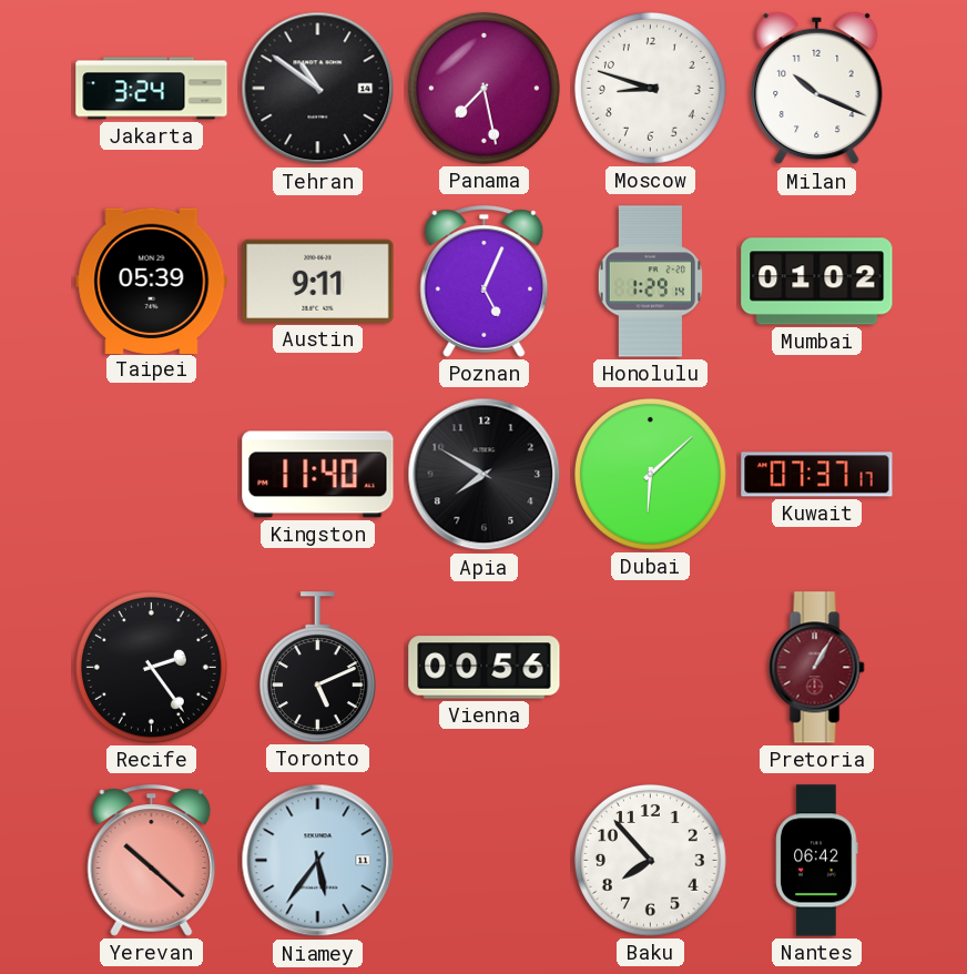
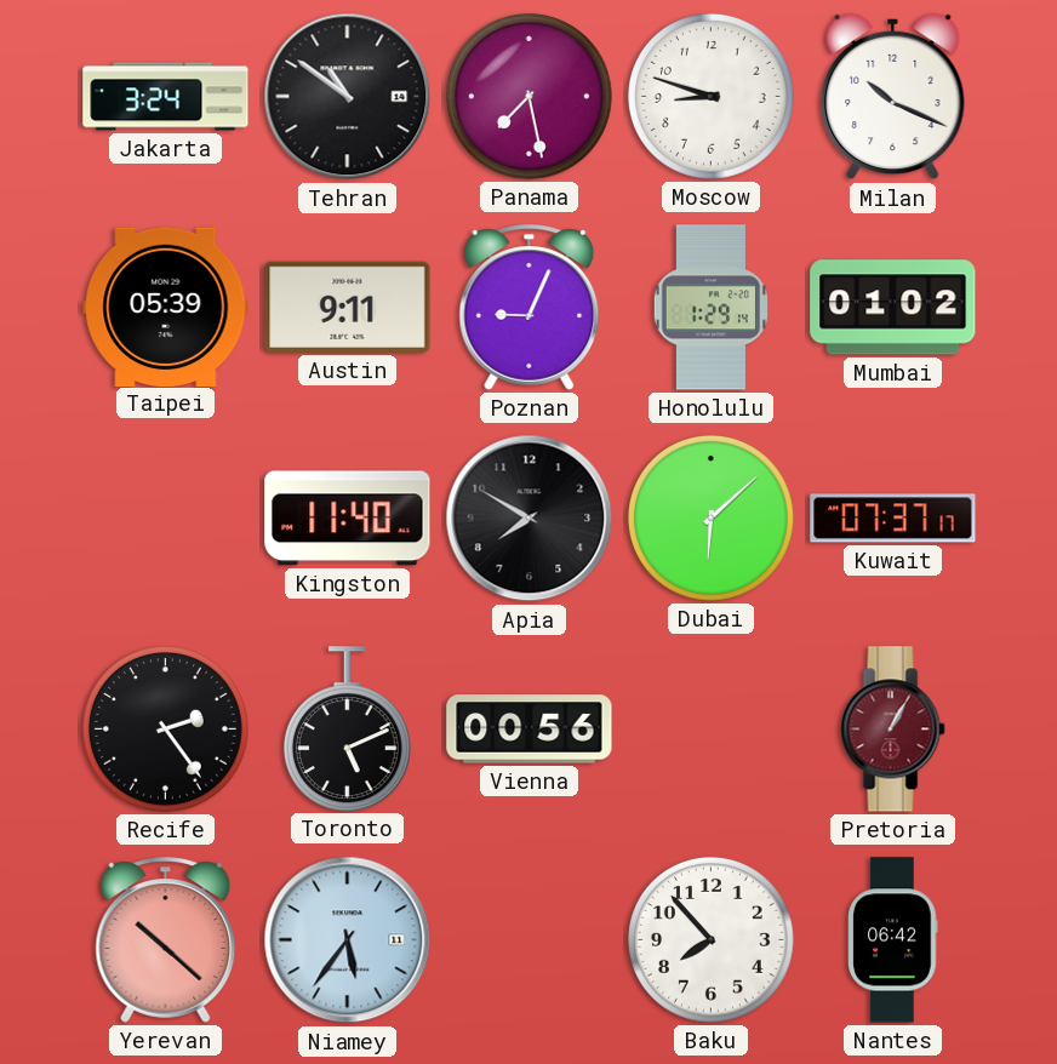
Poznan: 5:04 -> 9:04 (530, 308)
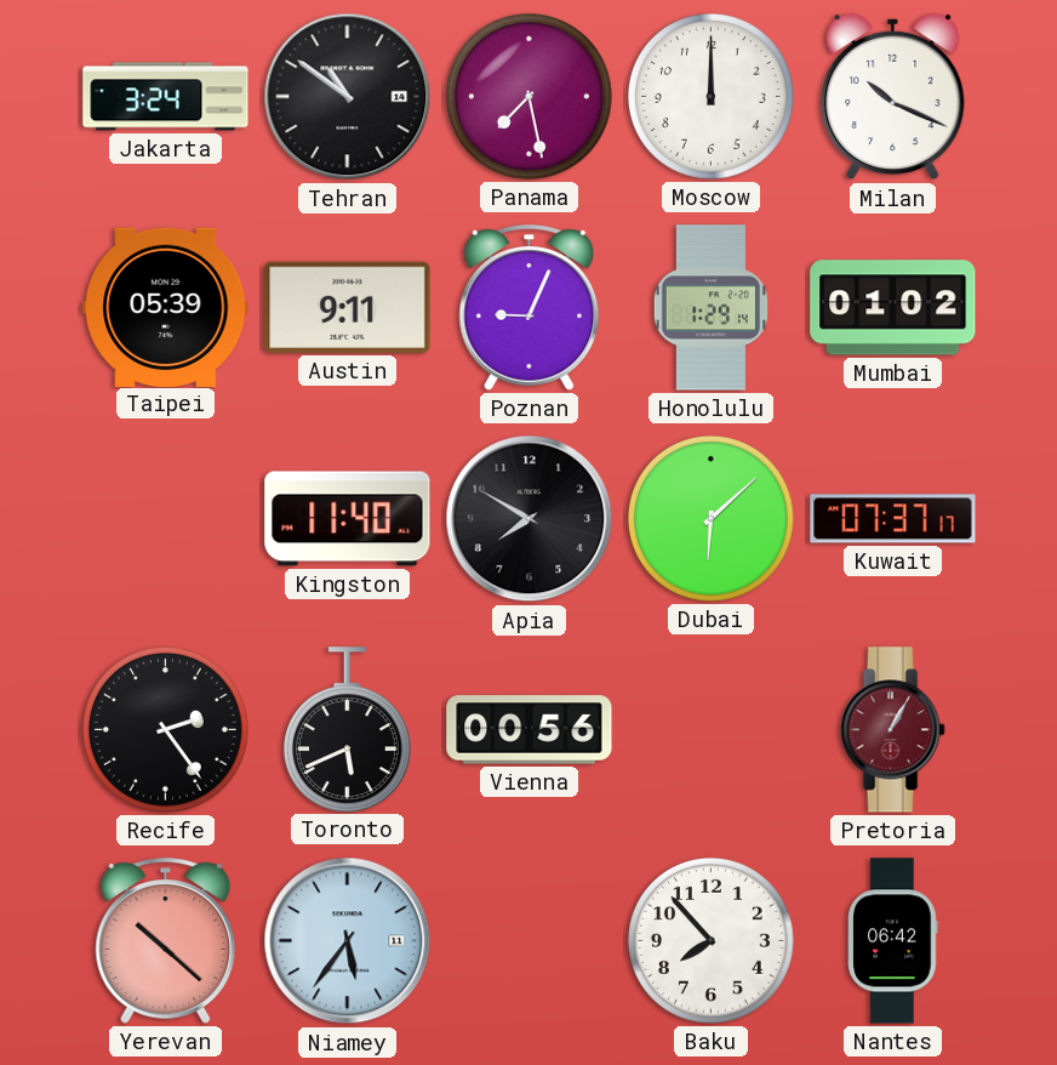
Moscow: 8:48 -> 12:00 (710, 96)
Toronto: 5:11 -> 5:41 (347, 729)
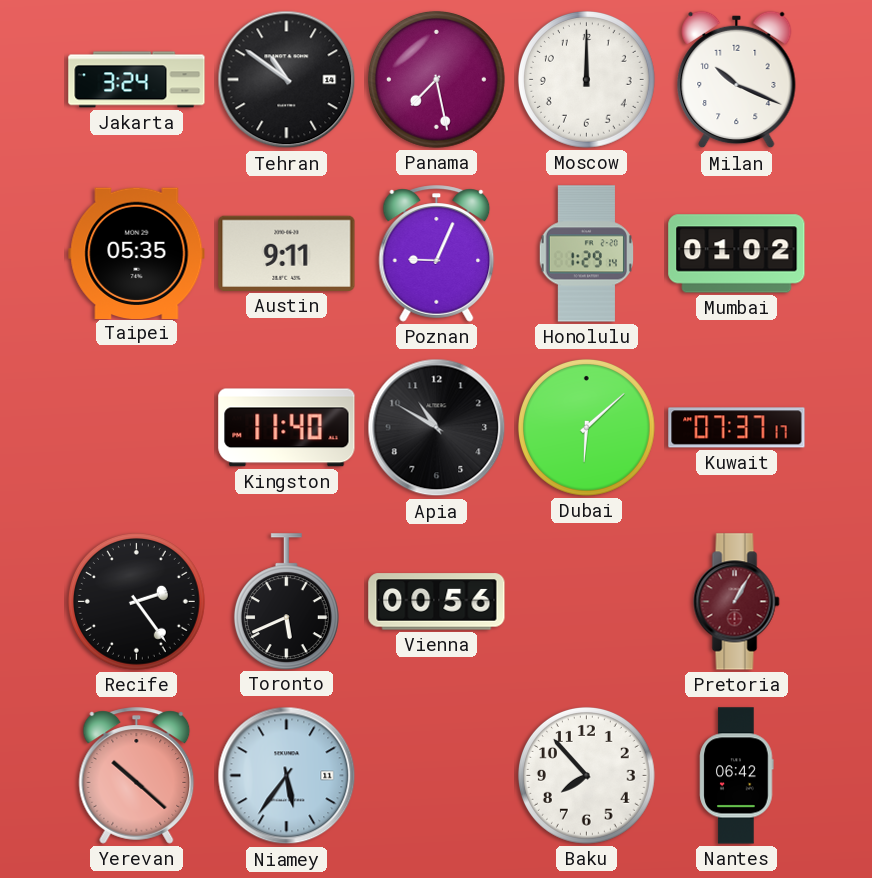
Taipei: 05:39 -> 05:35 (137, 253)
Apia: 7:50 -> 10:50 (437, 428)
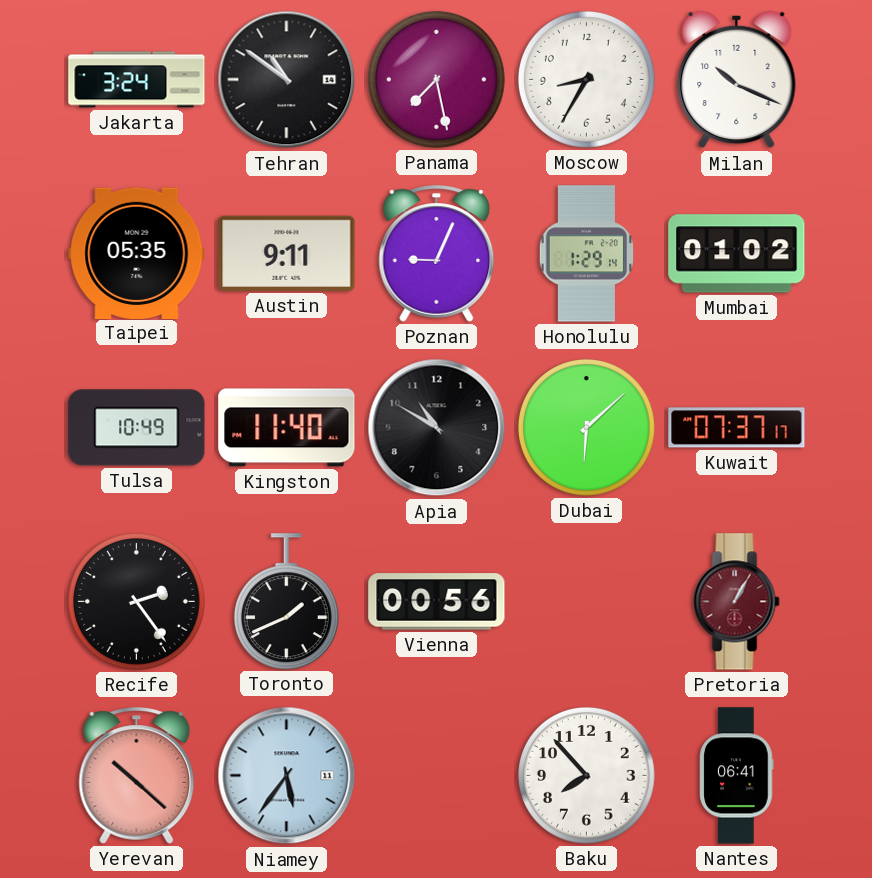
Moscow: 12:00 -> 8:35 (586, 79)
Tulsa: none -> 10:49 (137, 428)
Toronto: 5:41 -> 1:41 (286, 601)
Nantes: 06:42 -> 06:41 (737, 776)
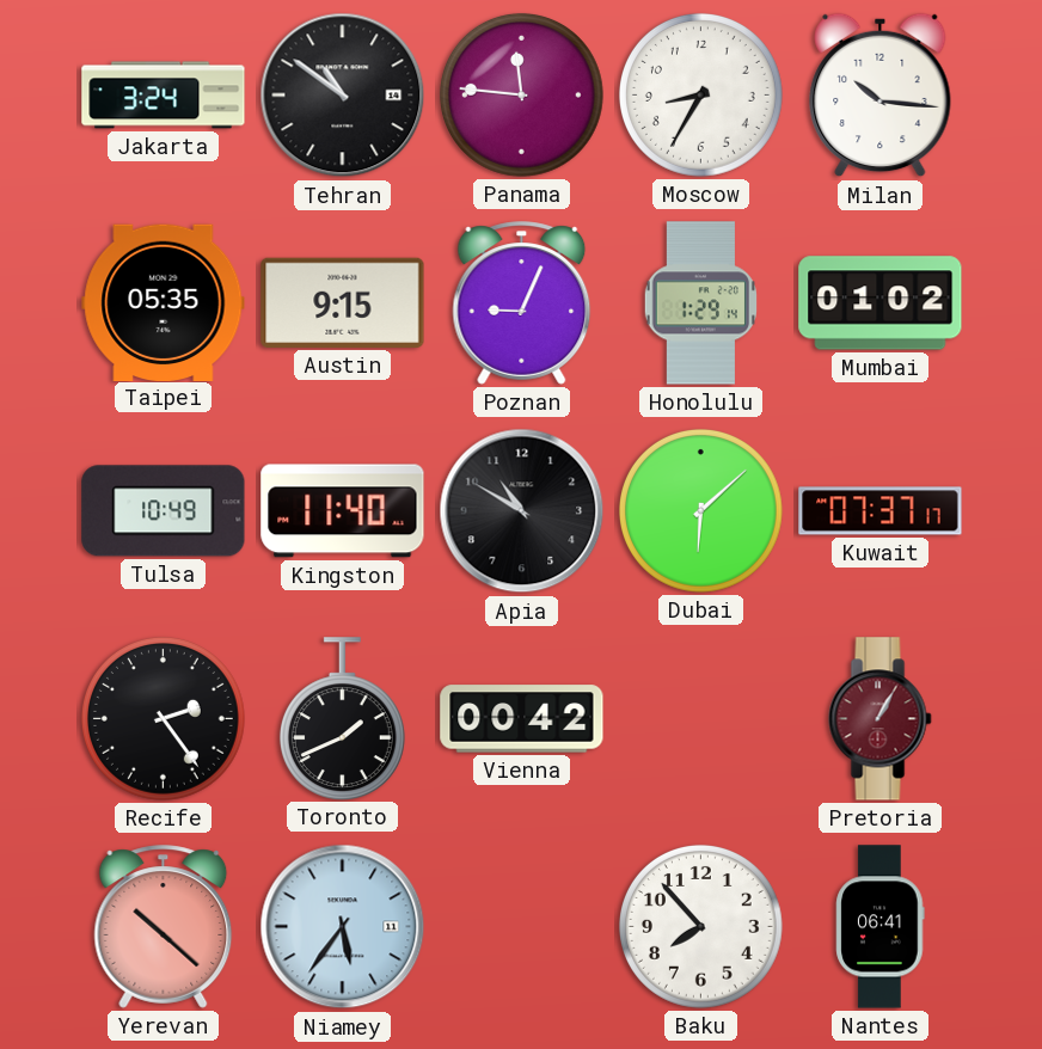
Panama: 7:28 -> 11:46 (521, 94)
Milan: 10:19 -> 10:16 (881, 96)
Austin: 9:11 -> 9:15 (343, 302)
Vienna: 00:56 -> 00:42 (522, 719)
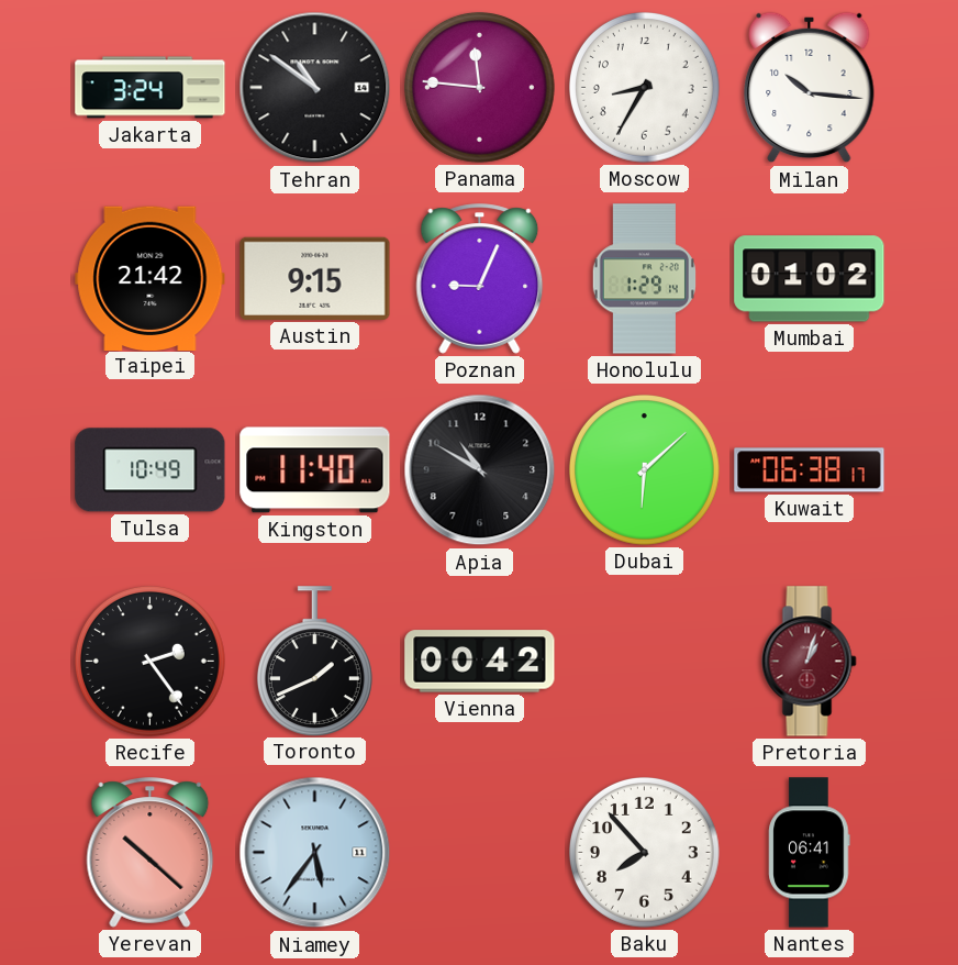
Taipei: 05:35 -> 21:42 (151, 278)
Kuwait: 07:37 -> 06:38 (810, 470)
Pretoria: 1:05 -> 1:03 (810, 662)
